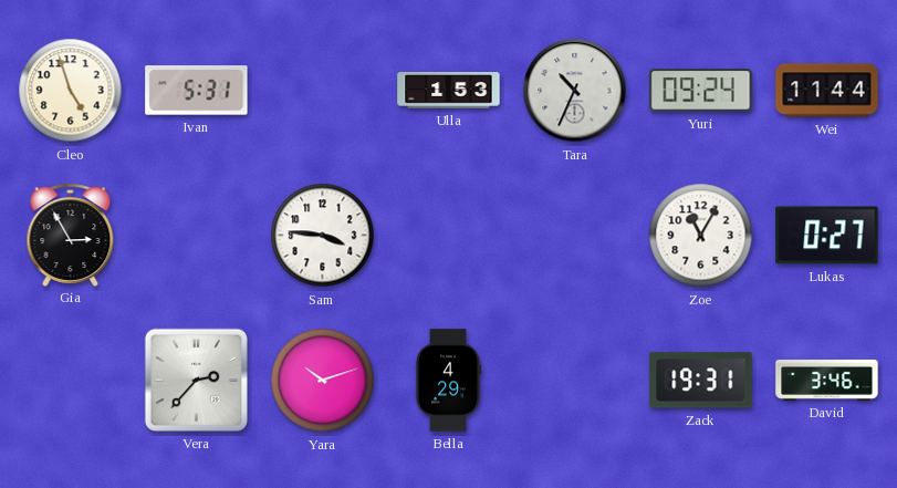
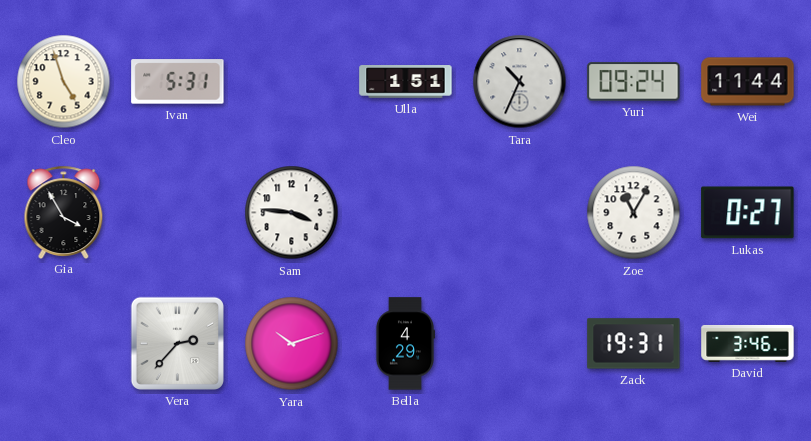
Ulla: 1:53 -> 1:51 (406, 82)
Gia: 2:55 -> 3:55 (64, 212)
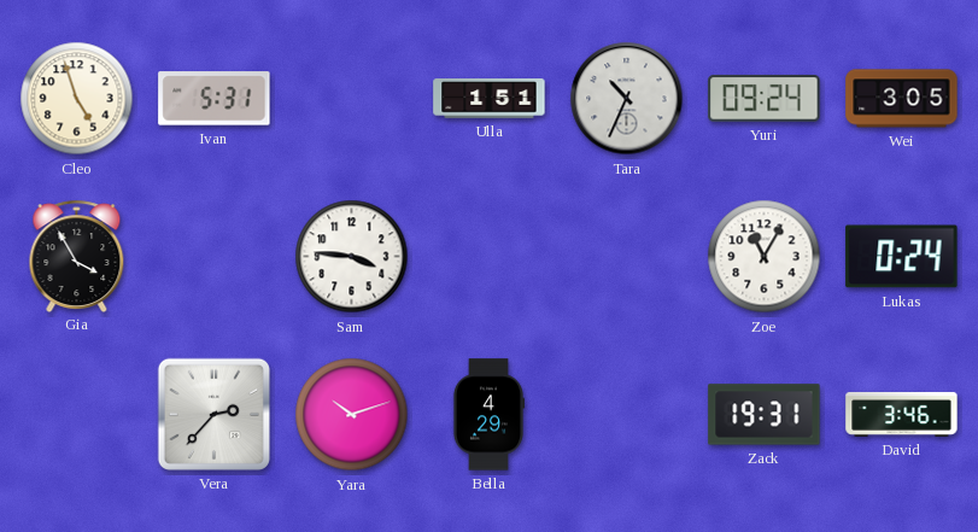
Wei: 11:44 -> 3:05 (902, 99)
Lukas: 0:27 -> 0:24 (902, 257)
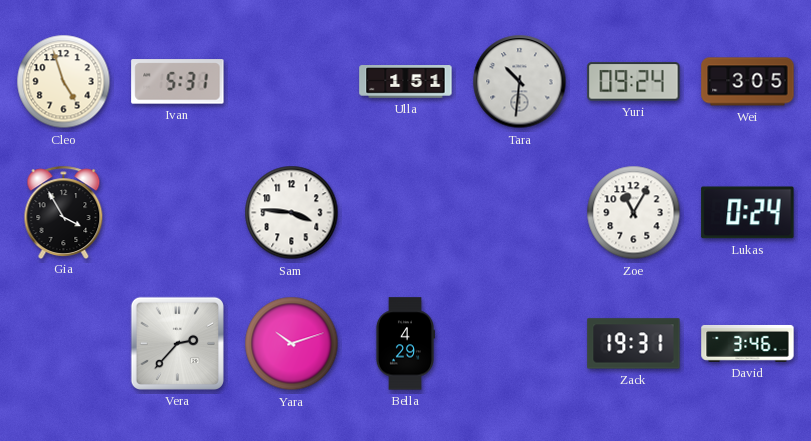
Tara: 10:34 -> 10:31 (520, 82)
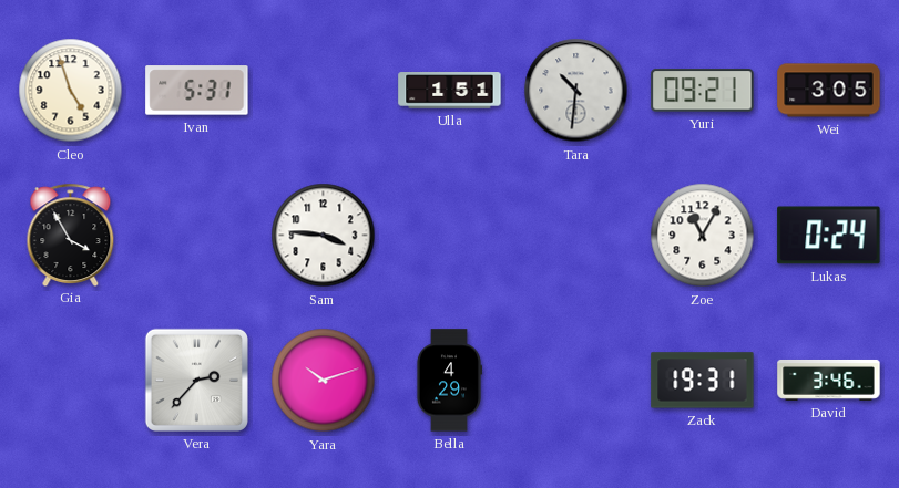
Yuri: 09:24 -> 09:21 (703, 91)
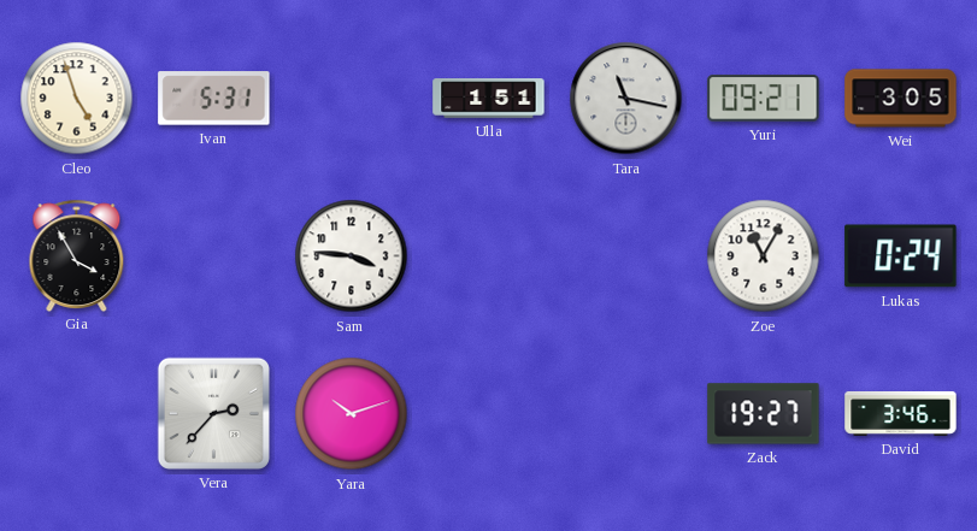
Tara: 10:31 -> 11:17 (626, 99)
Bella: 4:29 -> none (448, 381)
Zack: 19:31 -> 19:27 (764, 414)
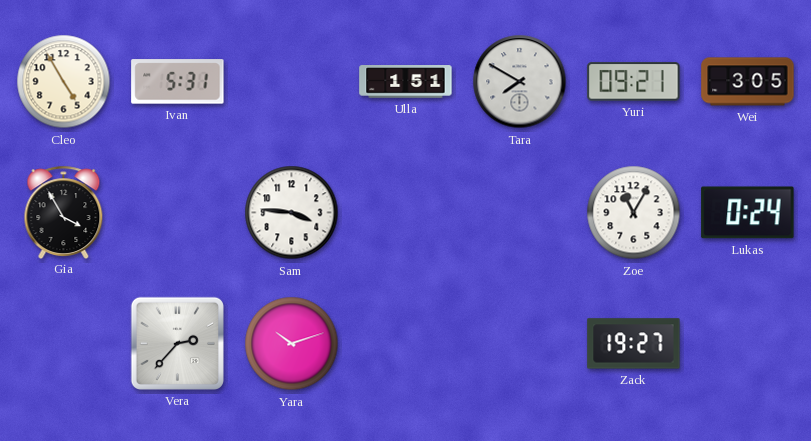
Cleo: 4:57 -> 4:55 (64, 82)
Tara: 11:17 -> 7:50 (520, 82)
David: 3:46 -> none (901, 413)
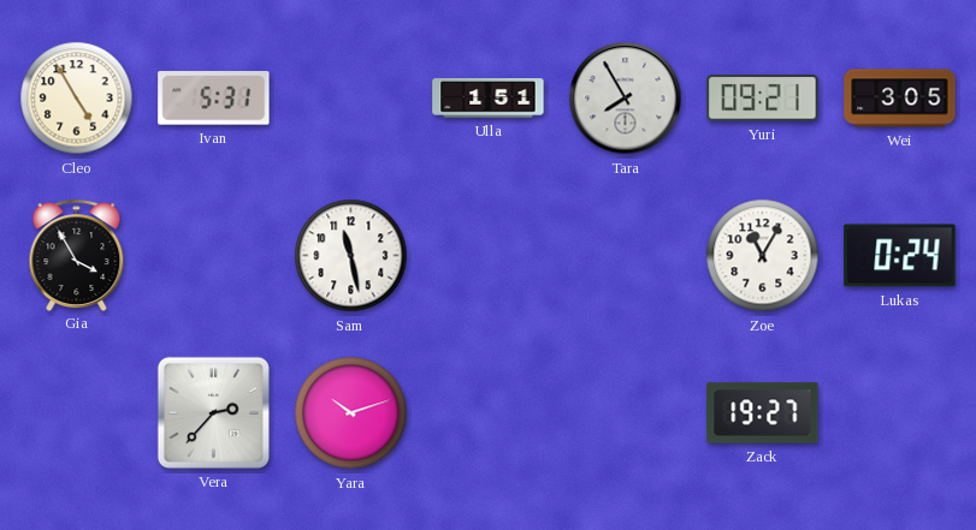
Tara: 7:50 -> 7:55 (626, 99)
Sam: 3:46 -> 11:28 (351, 256)
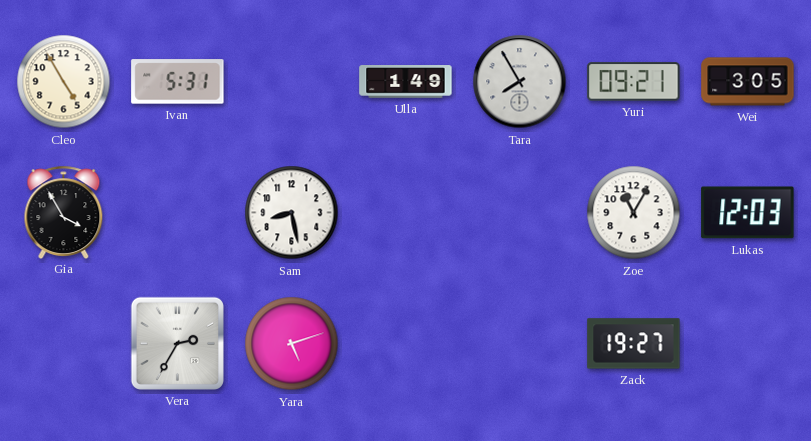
Ulla: 1:51 -> 1:49 (406, 82)
Sam: 11:28 -> 8:28 (292, 213)
Lukas: 0:24 -> 12:03 (748, 213)
Vera: 2:37 -> 2:35 (177, 343)
Yara: 10:12 -> 5:12 (292, 344)
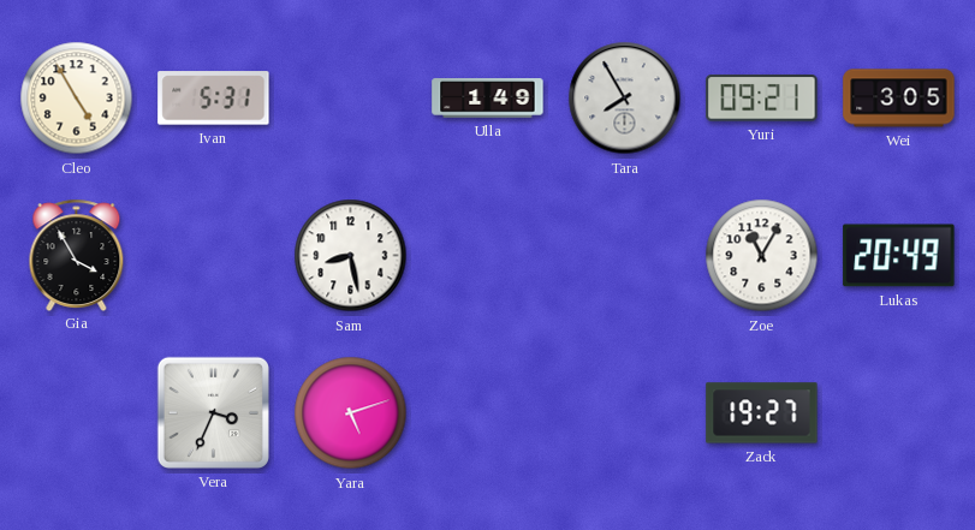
Lukas: 12:03 -> 20:49 (899, 256)
Vera: 2:35 -> 3:34 (213, 412)
